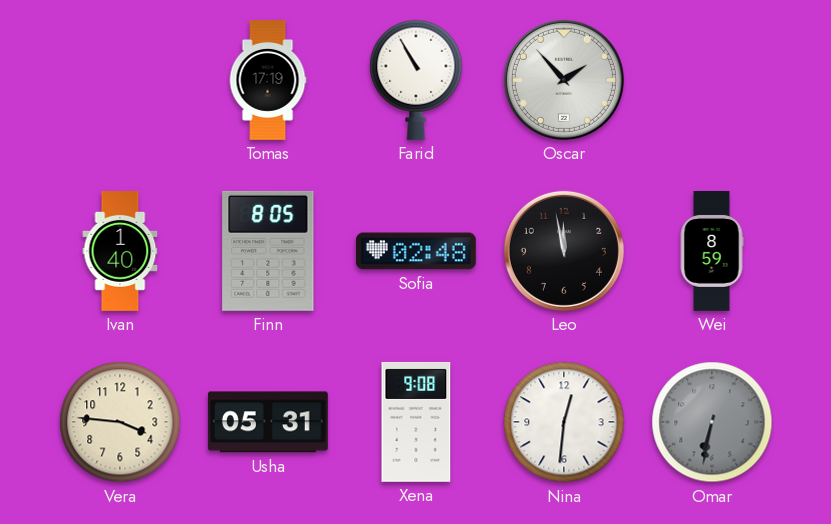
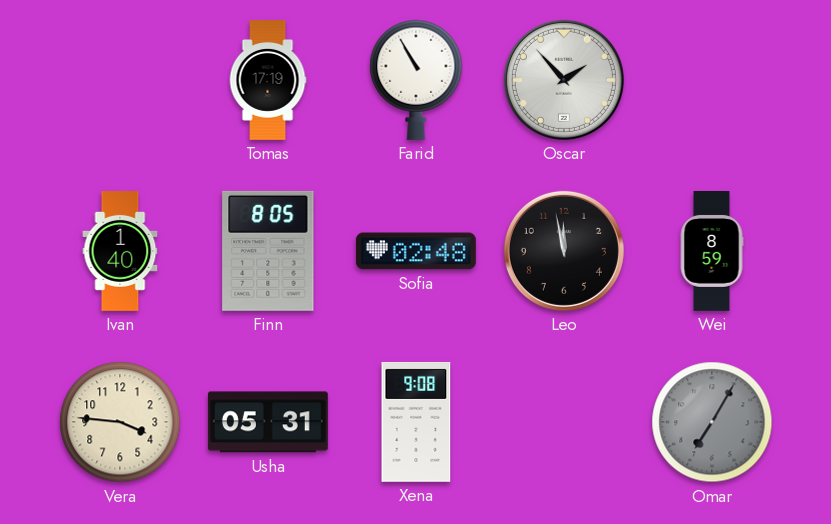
Nina: 12:31 -> none (564, 422)
Omar: 6:32 -> 7:05 (712, 422)
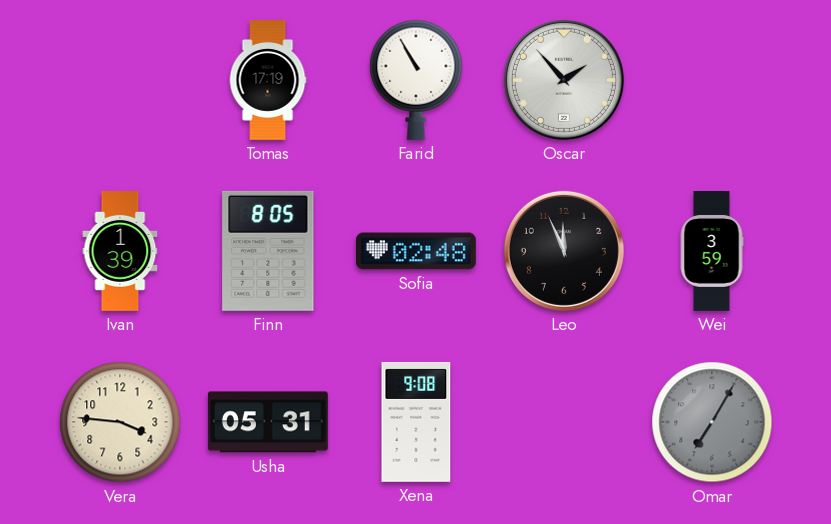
Ivan: 1:40 -> 1:39 (120, 252)
Leo: 11:58 -> 11:56 (564, 251)
Wei: 8:59 -> 3:59 (712, 252)
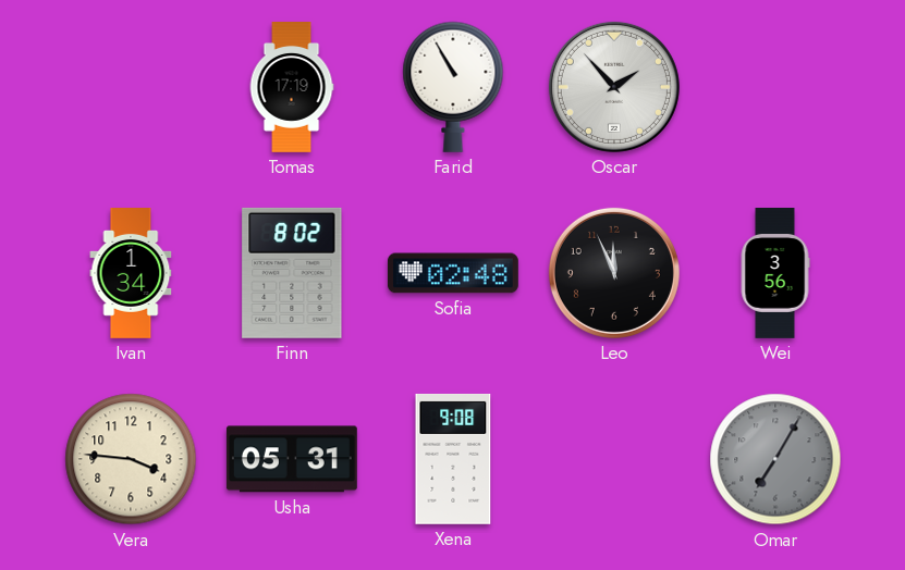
Ivan: 1:39 -> 1:34 (131, 274)
Finn: 8:05 -> 8:02 (292, 273)
Wei: 3:59 -> 3:56 (775, 274)
